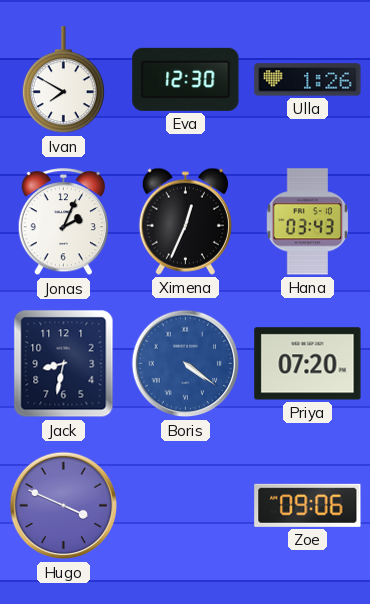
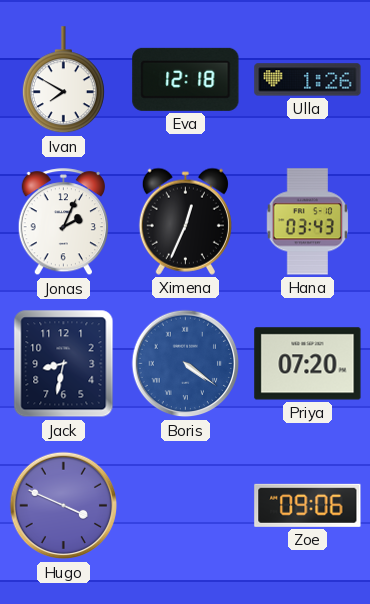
Eva: 12:30 -> 12:18 (186, 79)
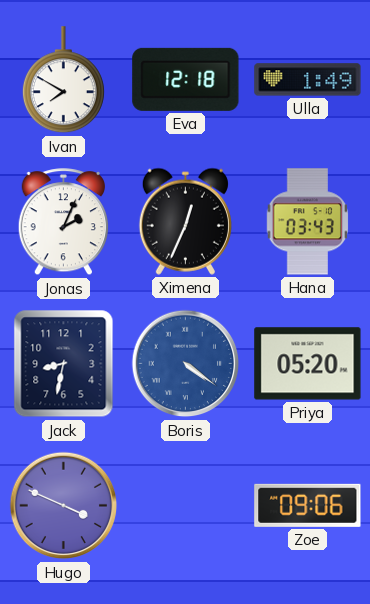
Ulla: 1:26 -> 1:49 (308, 80)
Priya: 07:20 -> 05:20 (308, 364)
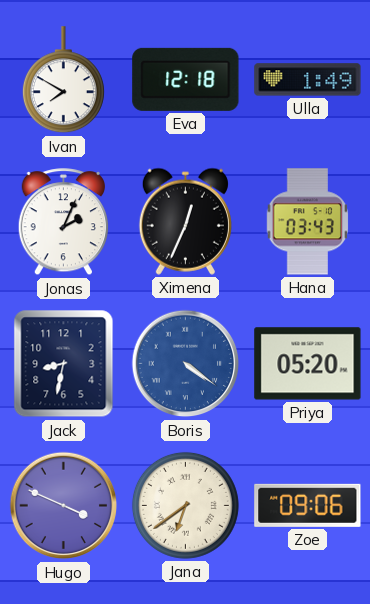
Jana: none -> 6:39 (185, 505)
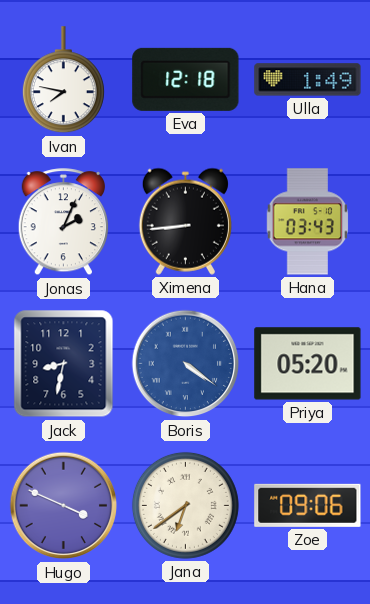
Ivan: 7:50 -> 7:47 (63, 80)
Ximena: 12:34 -> 8:44 (185, 221)
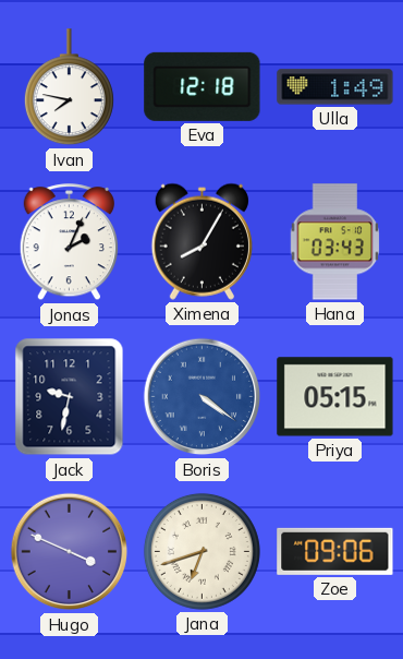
Ximena: 8:44 -> 8:05 (201, 241)
Jack: 8:32 -> 9:32 (70, 397)
Priya: 05:20 -> 05:15 (335, 397)
Jana: 6:39 -> 6:42 (201, 551)
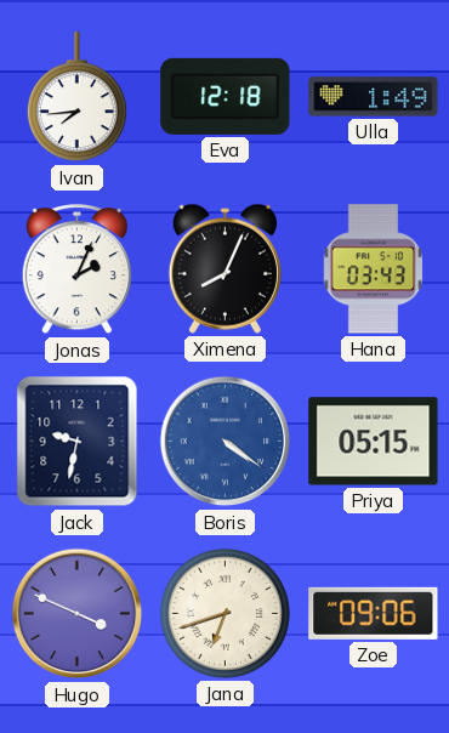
Ivan: 7:47 -> 7:44 (76, 97)
Ximena: 8:05 -> 8:04 (224, 268)
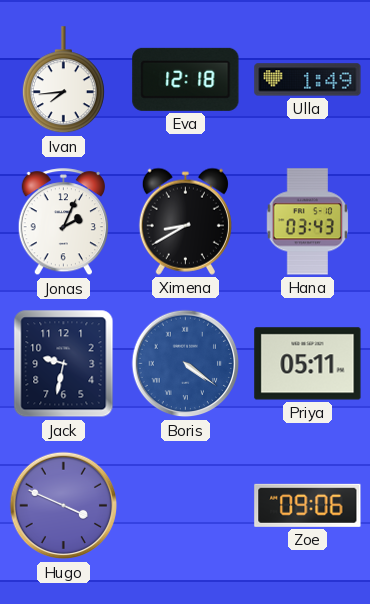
Ximena: 8:04 -> 8:40 (185, 221)
Priya: 05:15 -> 05:11 (308, 364)
Jana: 6:42 -> none (224, 613)
